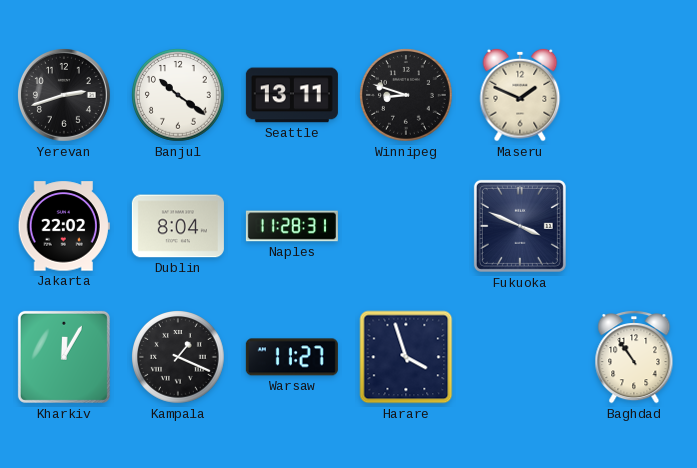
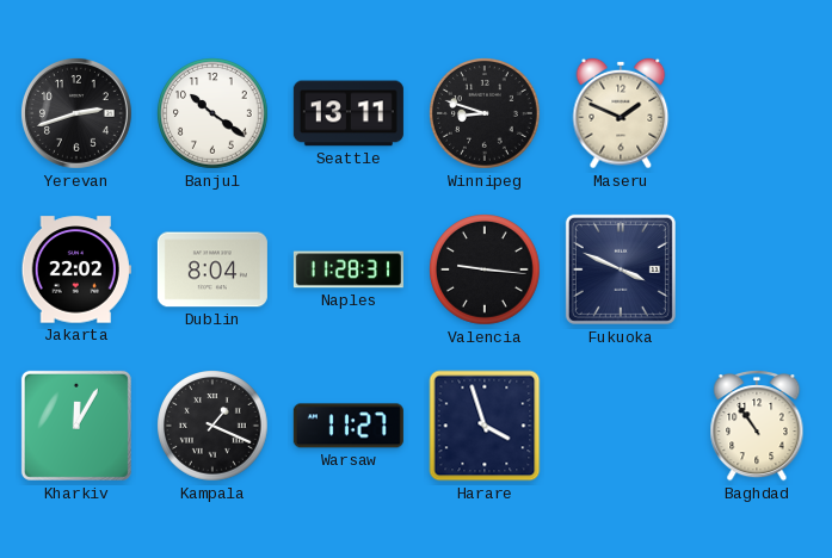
Valencia: none -> 9:16 (485, 269)
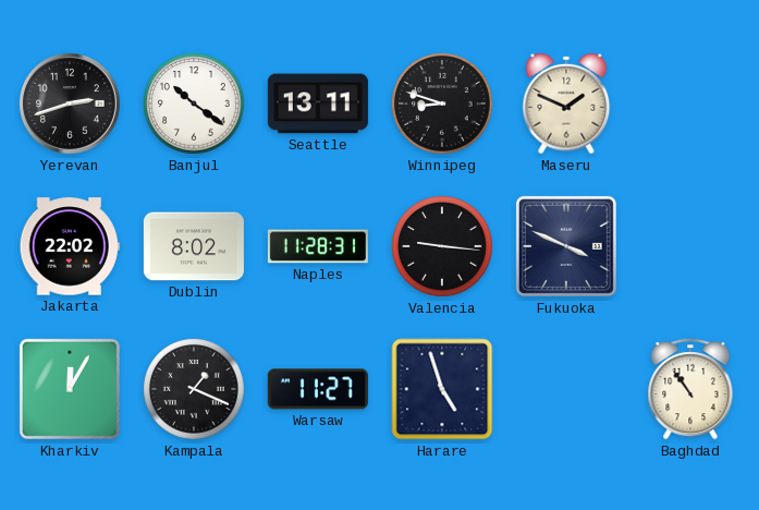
Dublin: 8:04 -> 8:02 (194, 246)
Harare: 3:57 -> 4:57 (442, 389)
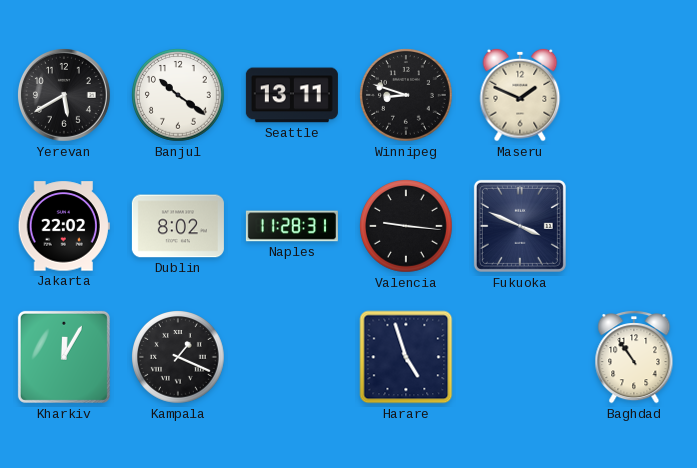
Yerevan: 2:42 -> 5:40 (64, 95)
Warsaw: 11:27 -> none (318, 389)
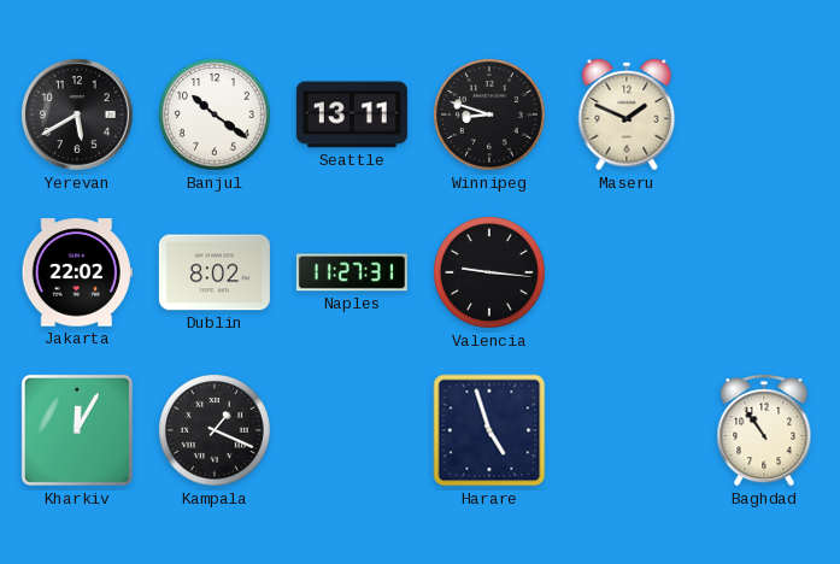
Naples: 11:28 -> 11:27 (352, 272)
Fukuoka: 3:49 -> none (520, 226)
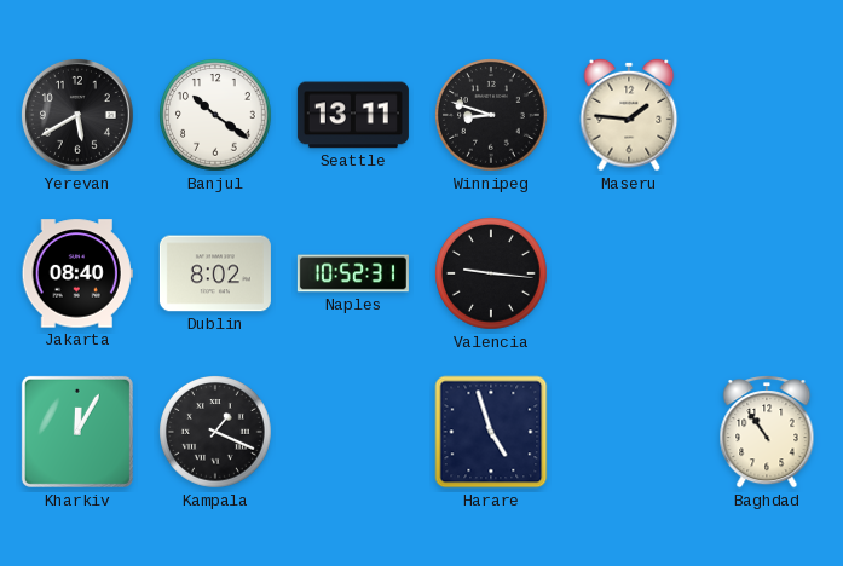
Maseru: 1:49 -> 1:46 (629, 115)
Jakarta: 22:02 -> 08:40 (77, 273)
Naples: 11:27 -> 10:52 (353, 273)
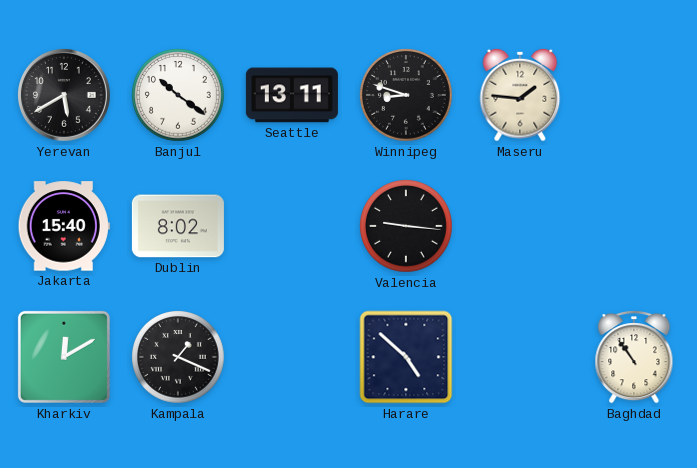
Jakarta: 08:40 -> 15:40 (64, 226)
Naples: 10:52 -> none (353, 273)
Kharkiv: 12:05 -> 12:10 (64, 357)
Harare: 4:57 -> 4:52 (406, 357)
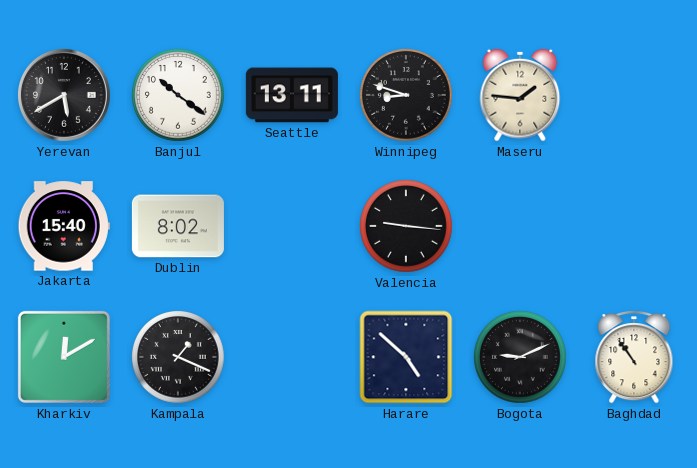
Bogota: none -> 9:11 (520, 357)
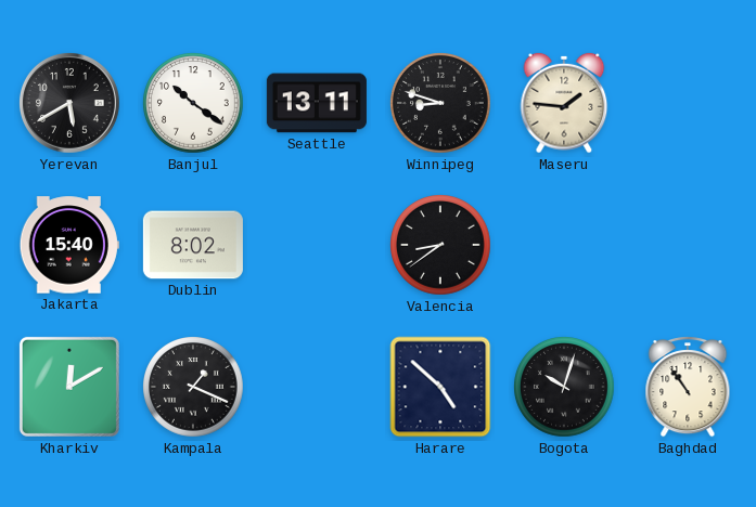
Valencia: 9:16 -> 8:39 (440, 245)
Bogota: 9:11 -> 10:03 (564, 387)
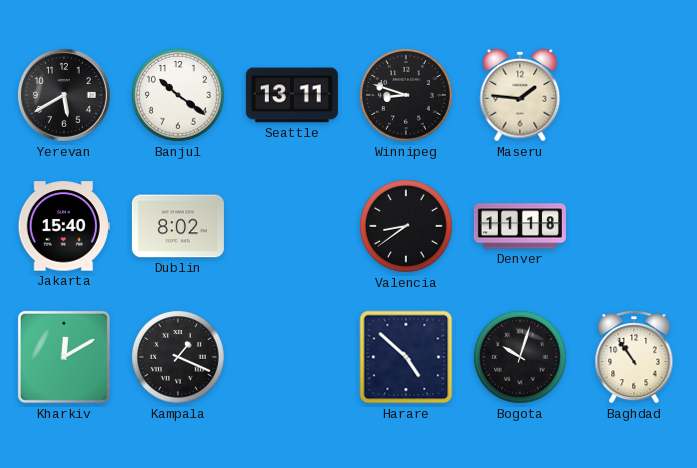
Denver: none -> 11:18 (520, 226)
